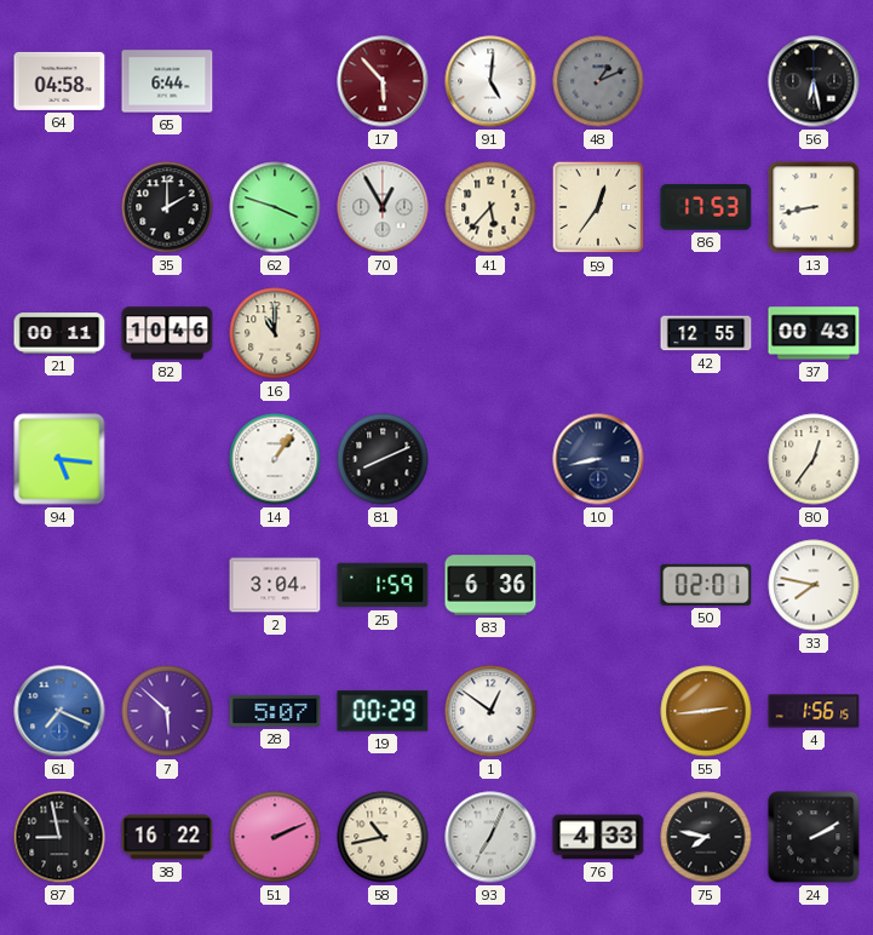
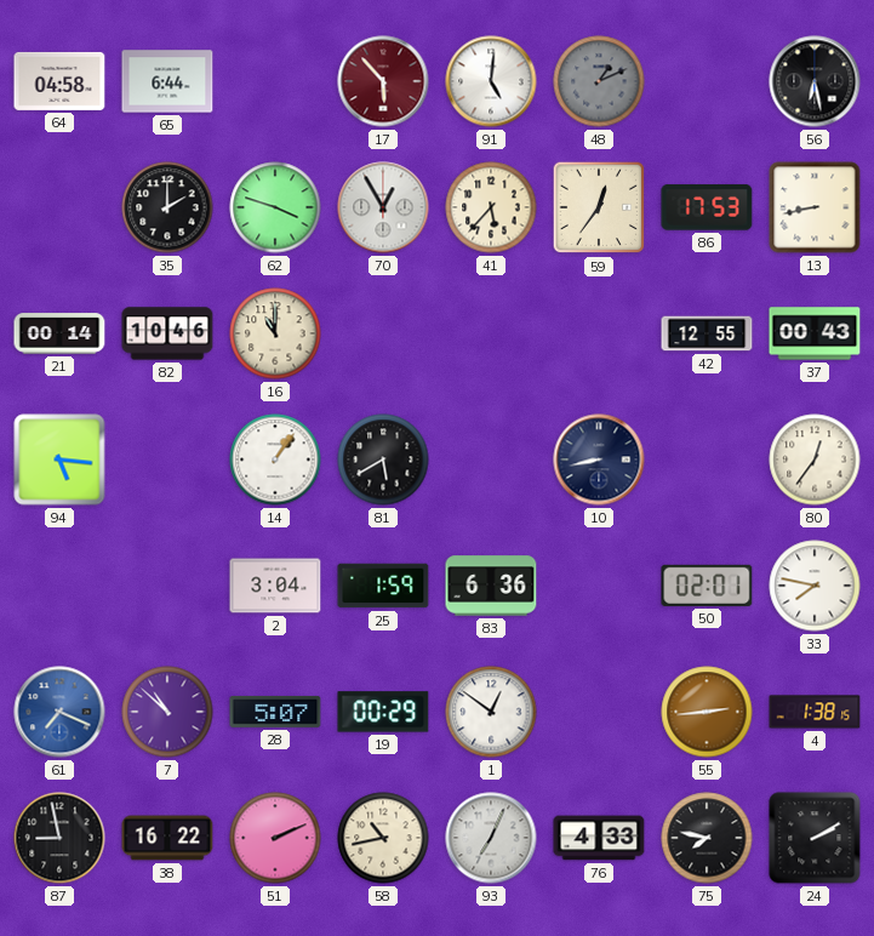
21: 00:11 -> 00:14 (59, 333)
81: 8:11 -> 5:40 (383, 460)
7: 5:52 -> 10:52 (167, 712)
4: 1:56 -> 1:38 (815, 712)
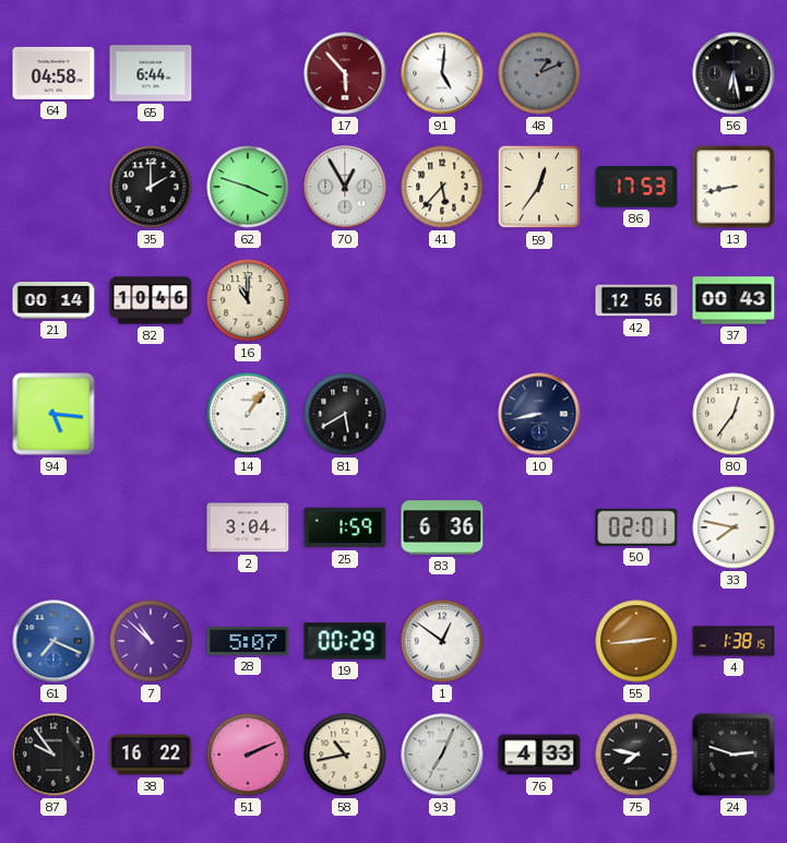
42: 12:55 -> 12:56 (636, 300)
87: 8:58 -> 9:54 (53, 755)
24: 2:10 -> 2:48 (734, 755)
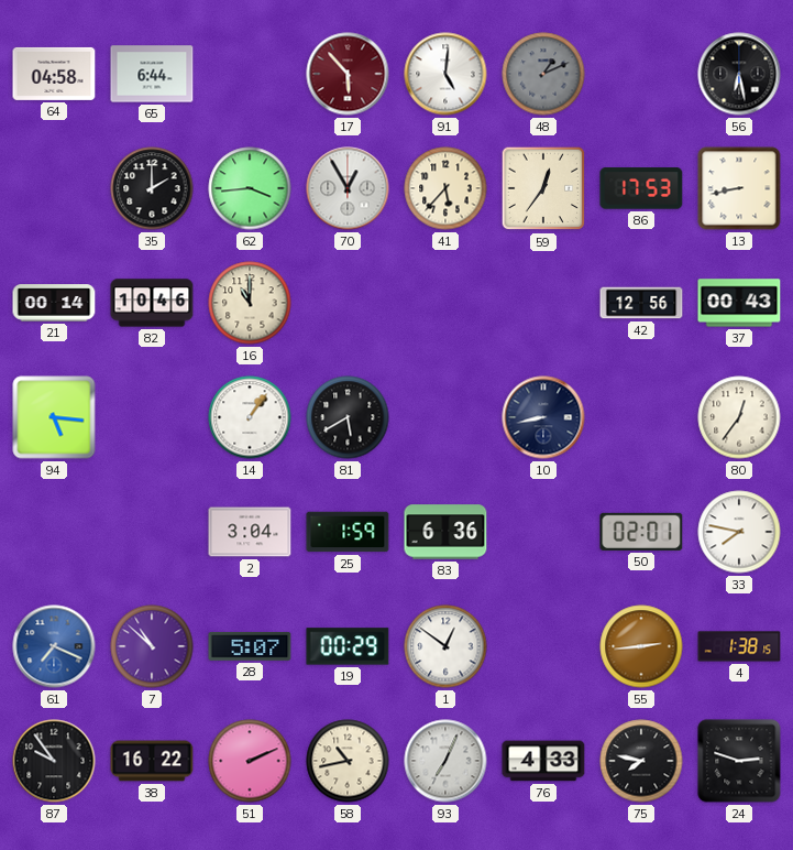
62: 3:48 -> 3:44 (250, 188)
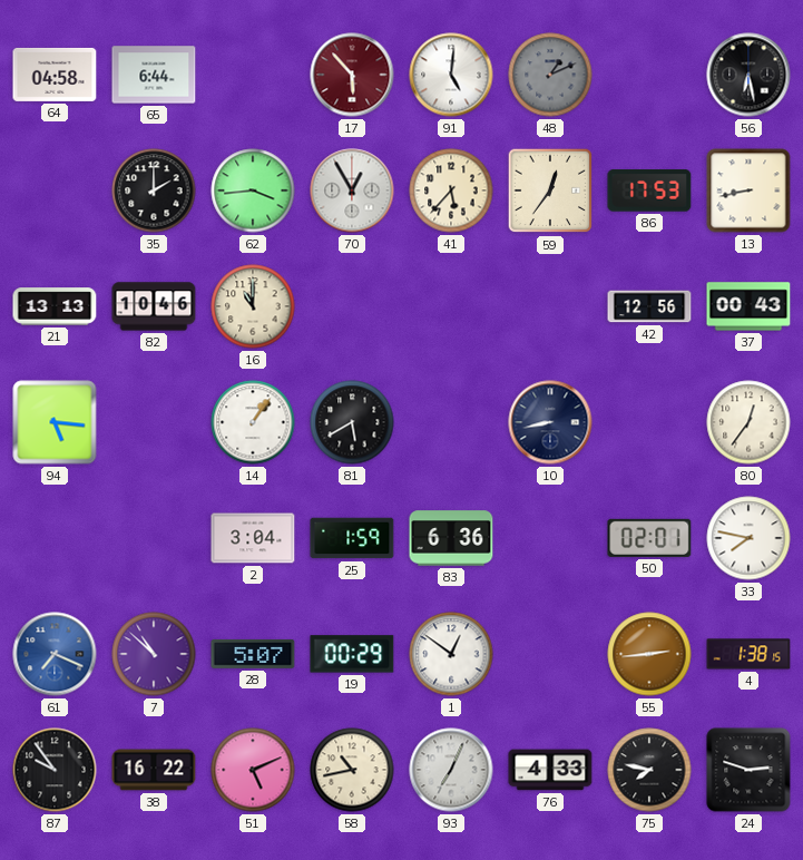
21: 00:14 -> 13:13 (55, 306)
51: 2:11 -> 5:11 (253, 770)
